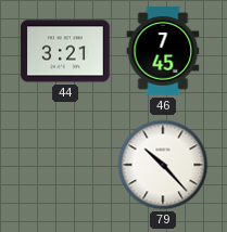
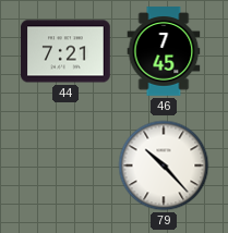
44: 3:21 -> 7:21 (65, 51)
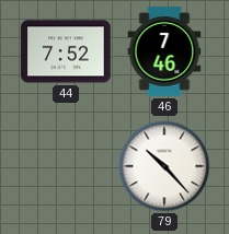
44: 7:21 -> 7:52 (66, 51)
46: 7:45 -> 7:46 (164, 51)
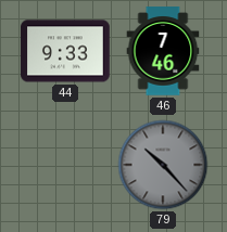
44: 7:52 -> 9:33 (65, 51)
79 dial: white -> grey (163, 165)
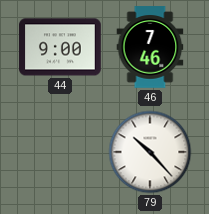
44: 9:33 -> 9:00 (60, 47)
79 dial: grey -> white (150, 152)
